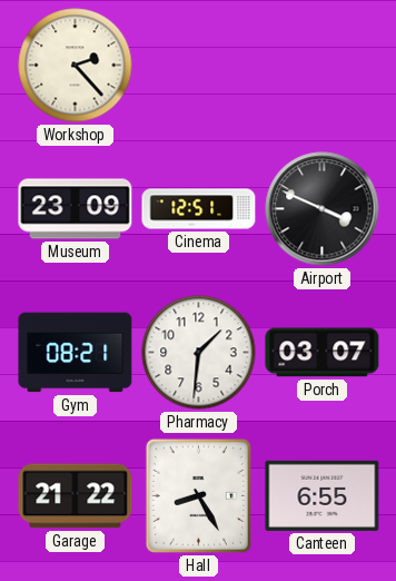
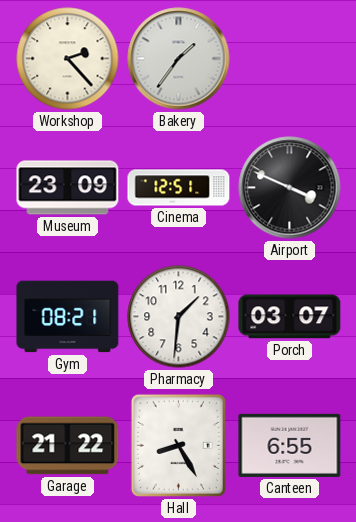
Bakery: none -> 1:36 (179, 59)
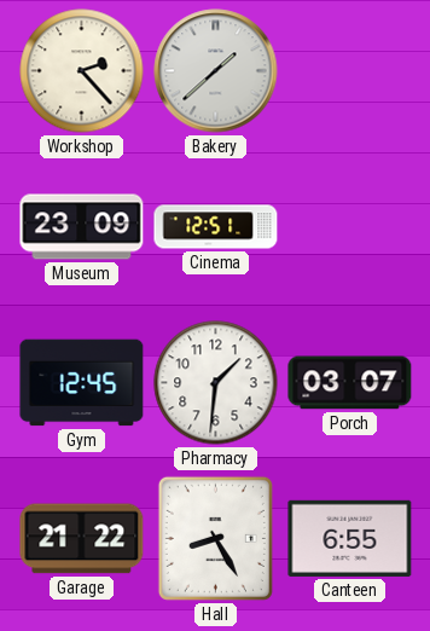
Bakery: 1:36 -> 1:38 (216, 71)
Airport: 3:49 -> none (290, 188)
Gym: 08:21 -> 12:45 (82, 383)
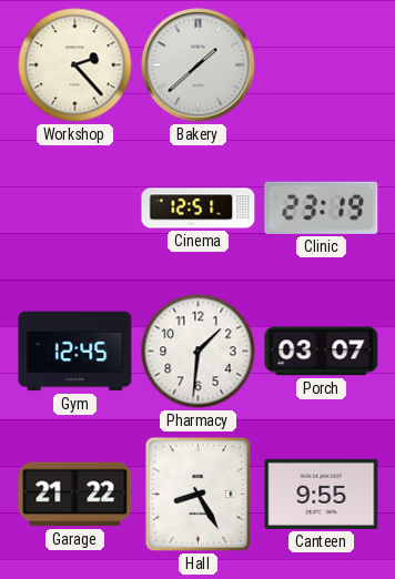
Museum: 23:09 -> none (82, 227)
Clinic: none -> 23:19 (322, 207)
Canteen: 6:55 -> 9:55 (322, 494)
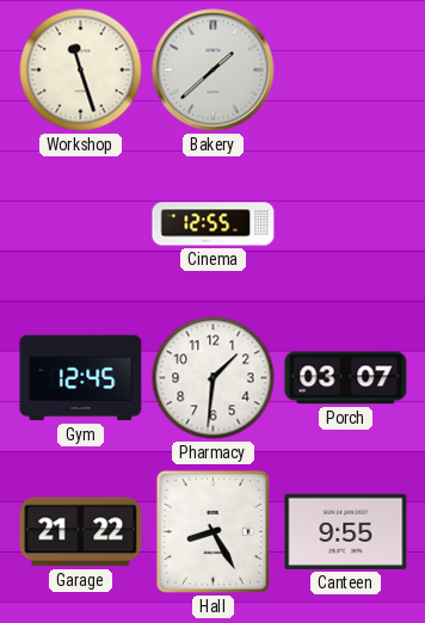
Workshop: 2:23 -> 11:27 (81, 70)
Cinema: 12:51 -> 12:55 (214, 224)
Clinic: 23:19 -> none (322, 207)
